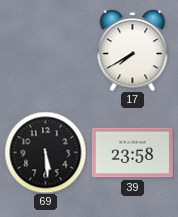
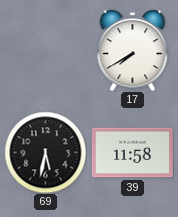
69: 5:29 -> 5:32 (45, 152)
39: 23:58 -> 11:58 (132, 153)
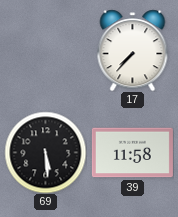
17: 7:40 -> 7:37 (133, 50)
69: 5:32 -> 5:29 (45, 152)
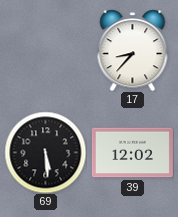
17: 7:37 -> 8:37 (133, 50)
39: 11:58 -> 12:02 (132, 153)
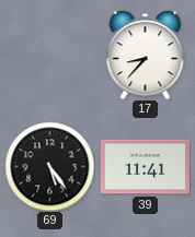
69: 5:29 -> 5:24 (49, 166)
39: 12:02 -> 11:41 (145, 167)
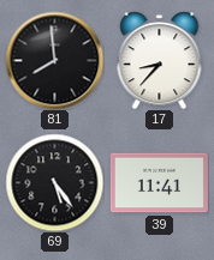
81: none -> 7:59 (54, 60)
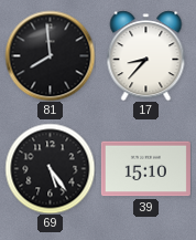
39: 11:41 -> 15:10 (145, 169)
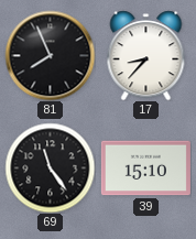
81: 7:59 -> 7:56 (50, 55)
69: 5:24 -> 11:24 (50, 167)
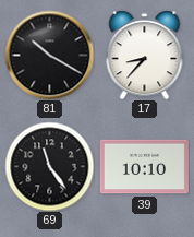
81: 7:56 -> 10:20 (49, 55)
39: 15:10 -> 10:10 (144, 167)
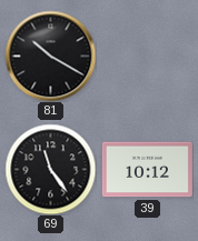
17: 8:37 -> none (145, 55)
39: 10:10 -> 10:12 (147, 170)
